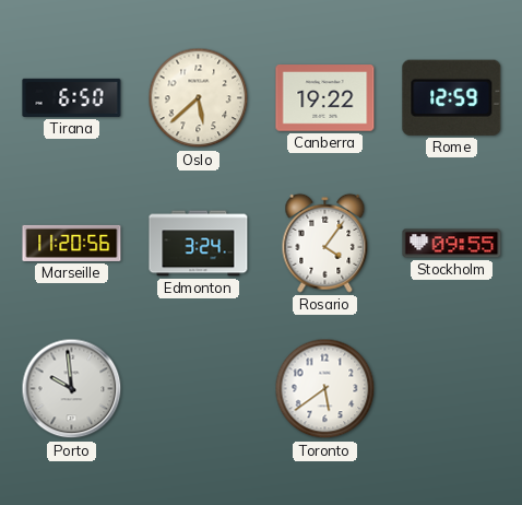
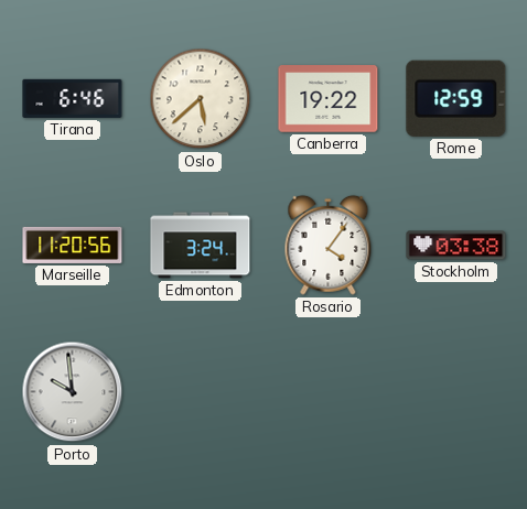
Tirana: 6:50 -> 6:46 (73, 98)
Stockholm: 09:55 -> 03:38 (456, 246)
Toronto: 5:39 -> none (325, 389)
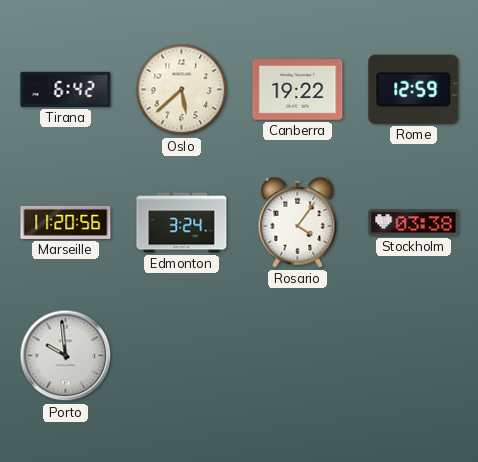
Tirana: 6:46 -> 6:42 (66, 89)
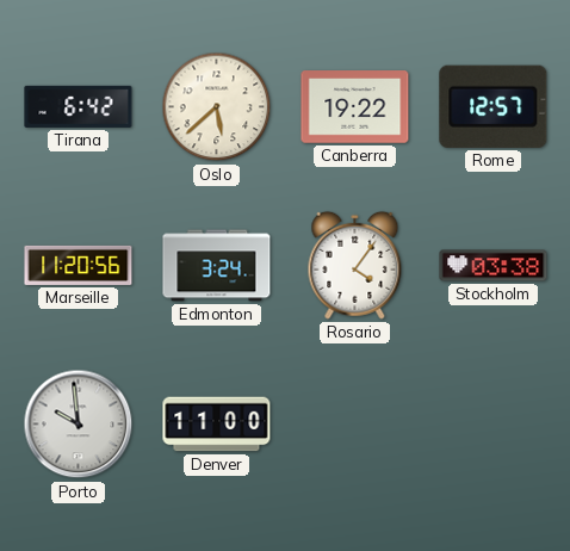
Rome: 12:59 -> 12:57 (494, 106)
Denver: none -> 11:00 (217, 425)
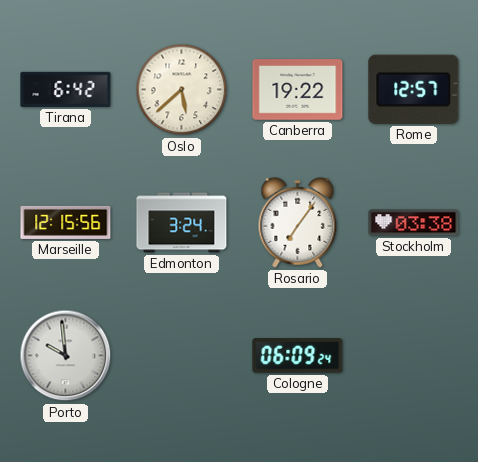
Marseille: 11:20 -> 12:15 (66, 222)
Rosario: 4:06 -> 7:06 (298, 222)
Denver: 11:00 -> none (217, 425)
Cologne: none -> 06:09 (298, 356)
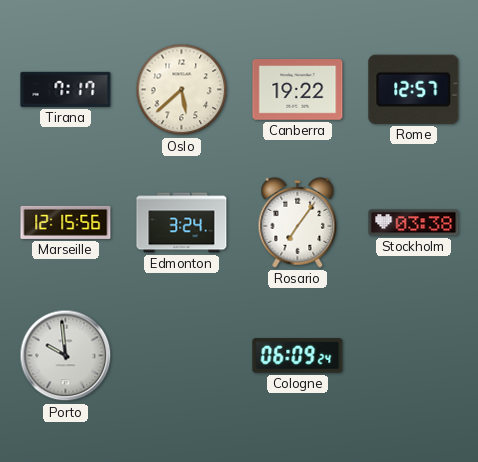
Tirana: 6:42 -> 7:17 (66, 89)
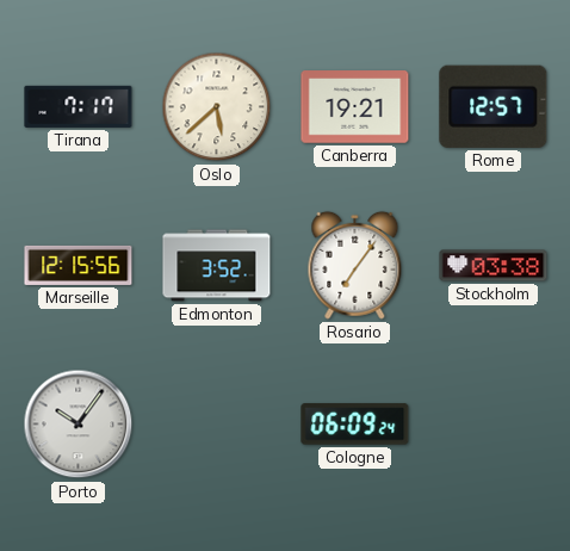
Canberra: 19:22 -> 19:21 (355, 107)
Edmonton: 3:24 -> 3:52 (217, 266)
Porto: 9:59 -> 10:06 (79, 425)
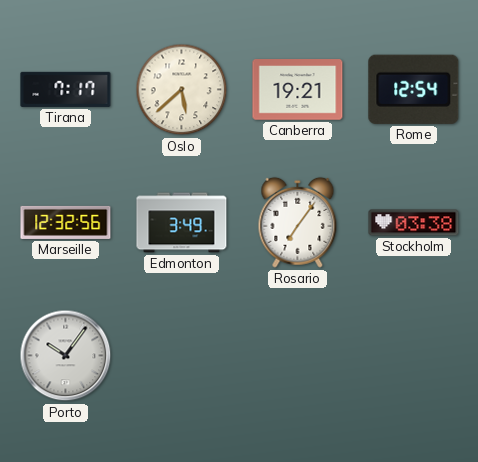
Rome: 12:57 -> 12:54 (414, 89)
Marseille: 12:15 -> 12:32 (66, 222)
Edmonton: 3:52 -> 3:49 (182, 223)
Cologne: 06:09 -> none (355, 425)
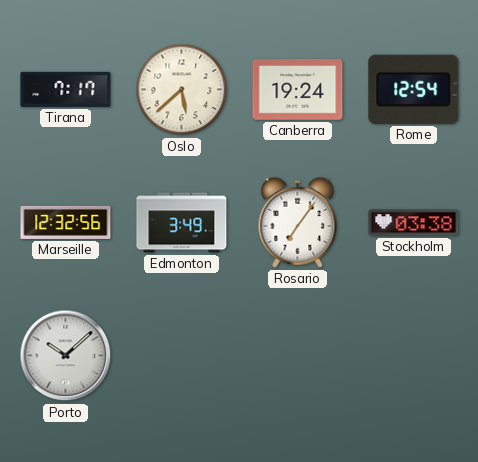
Canberra: 19:21 -> 19:24 (298, 90)
Porto: 10:06 -> 10:08 (66, 356)
